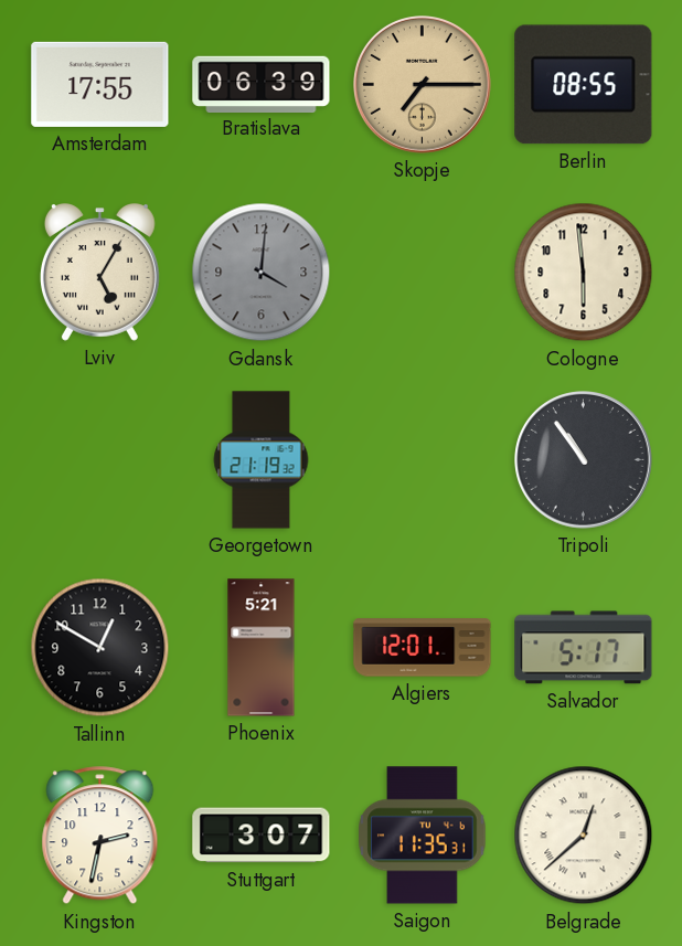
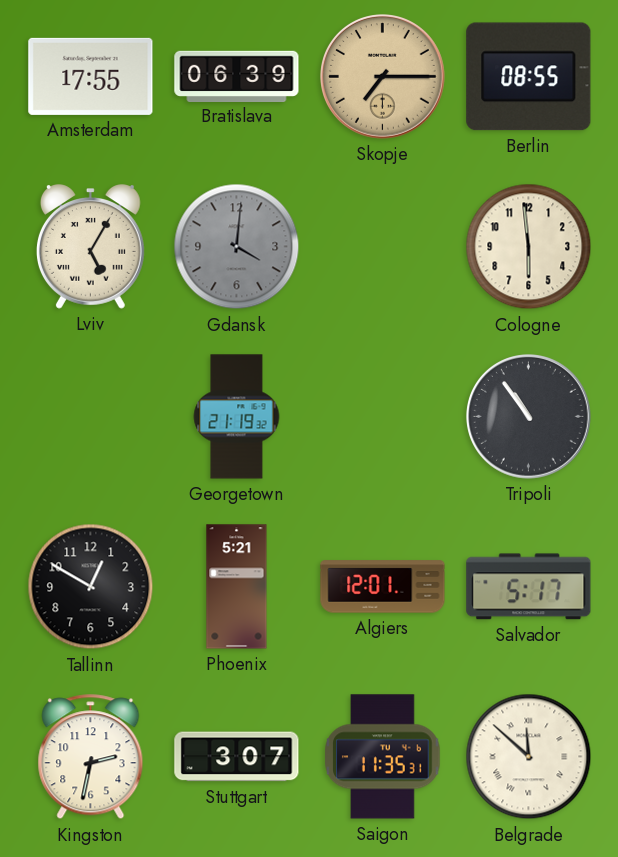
Belgrade: 12:38 -> 11:52 (529, 757)
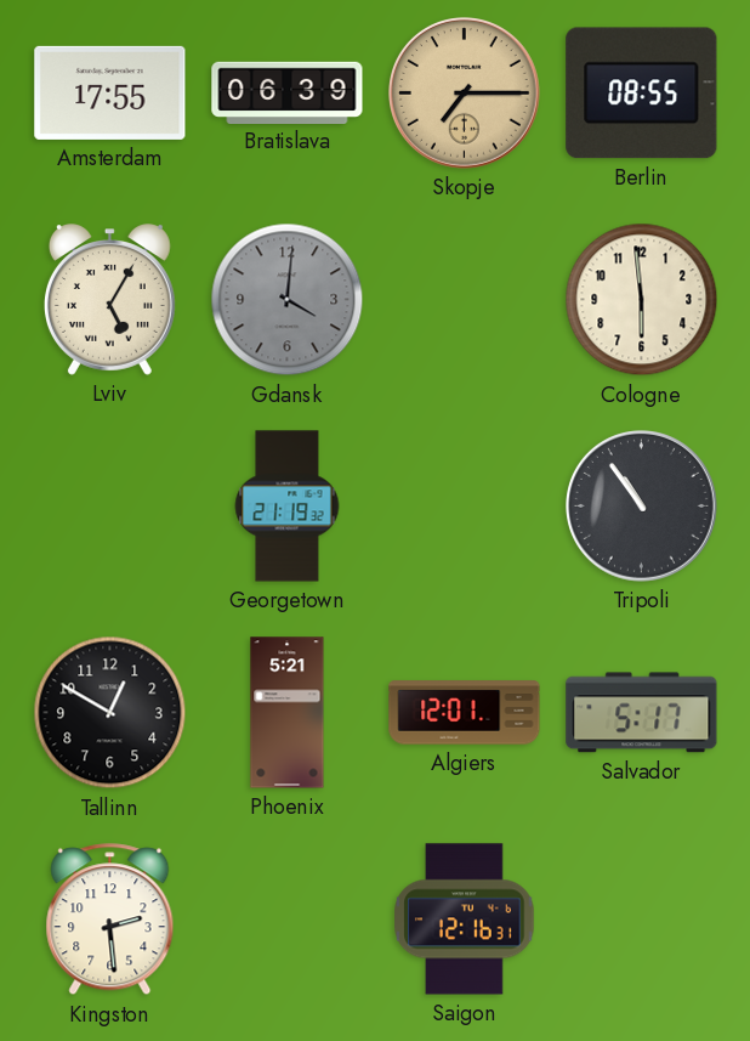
Kingston: 2:32 -> 2:29 (110, 920)
Stuttgart: 3:07 -> none (237, 757)
Saigon: 11:35 -> 12:16 (465, 920)
Belgrade: 11:52 -> none (529, 757)
